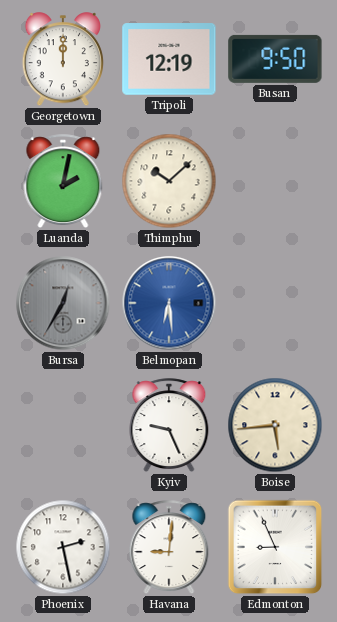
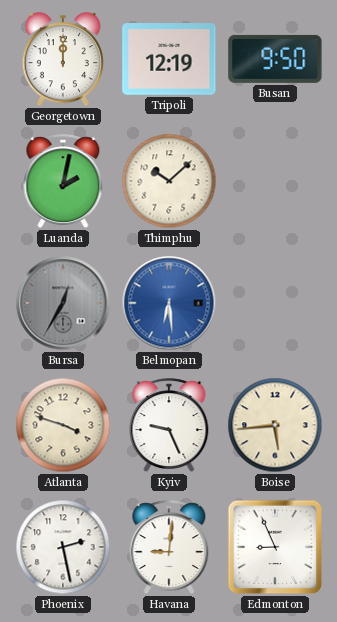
Atlanta: none -> 3:48 (63, 425)
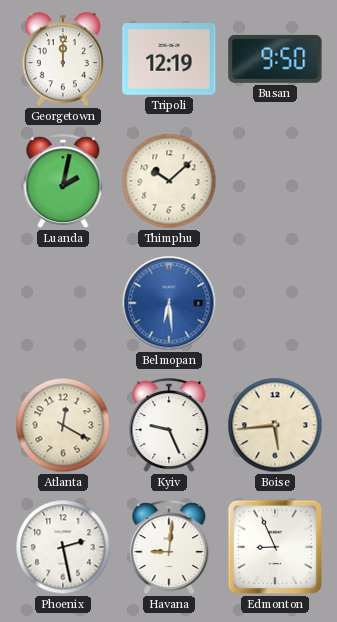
Bursa: 12:35 -> none (63, 303)
Atlanta: 3:48 -> 12:20 (63, 425)
